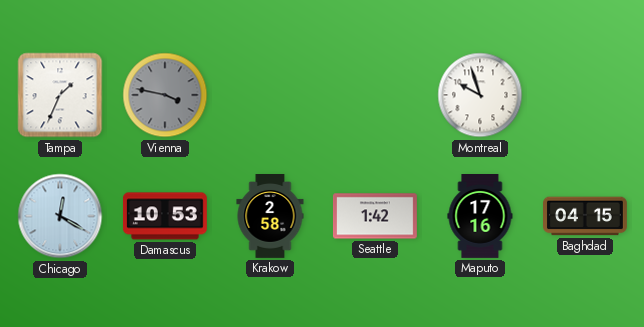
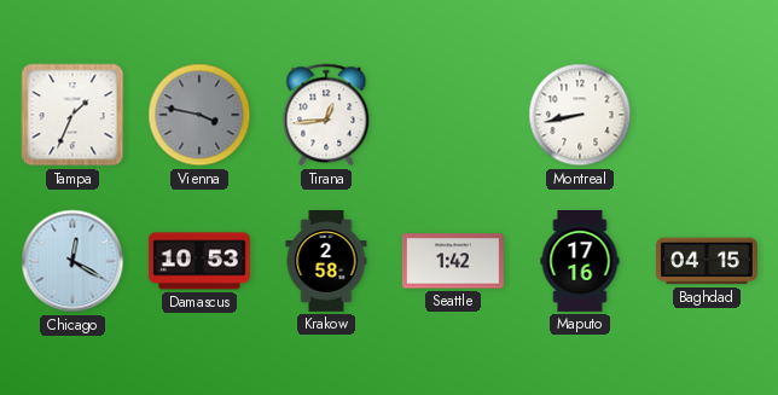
Tirana: none -> 12:44 (326, 115)
Montreal: 9:57 -> 8:43 (580, 115)
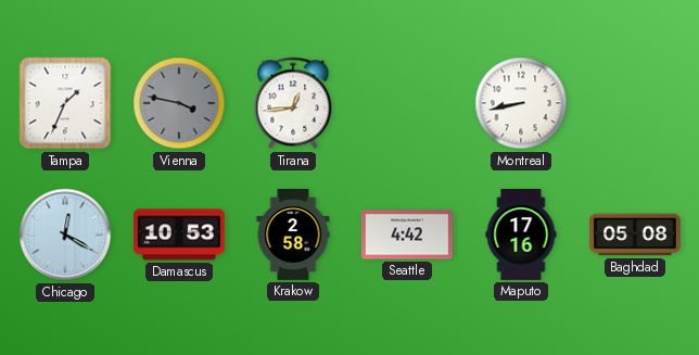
Seattle: 1:42 -> 4:42 (407, 234)
Baghdad: 04:15 -> 05:08 (636, 234)
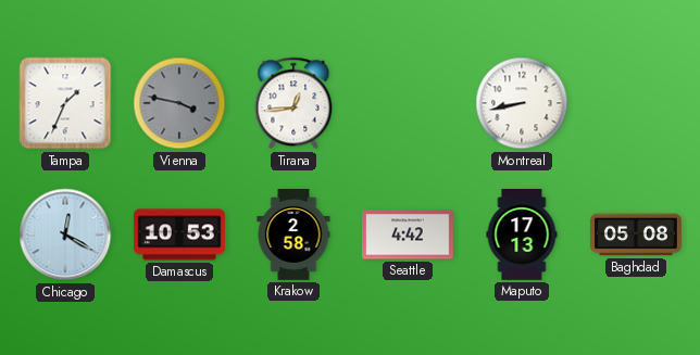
Maputo: 17:16 -> 17:13 (522, 236)
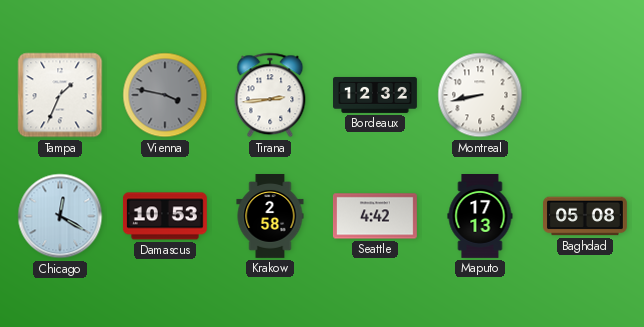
Tirana: 12:44 -> 2:44 (270, 95)
Bordeaux: none -> 12:32 (376, 95)
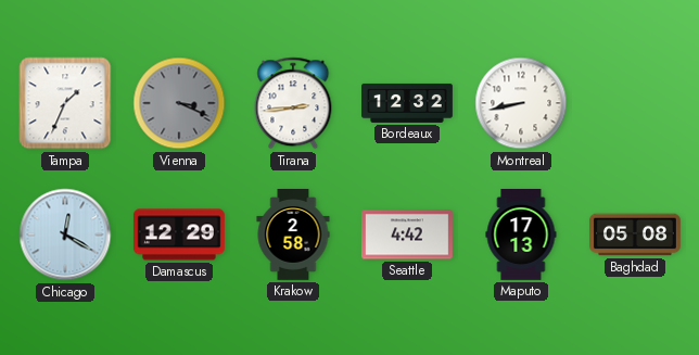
Vienna: 3:47 -> 3:19 (179, 103)
Damascus: 10:53 -> 12:29 (179, 234)
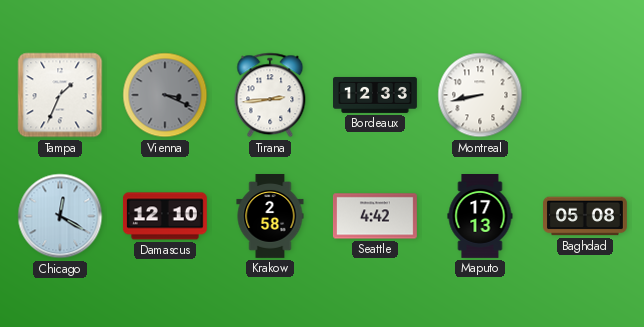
Bordeaux: 12:32 -> 12:33 (376, 95)
Damascus: 12:29 -> 12:10 (165, 216)
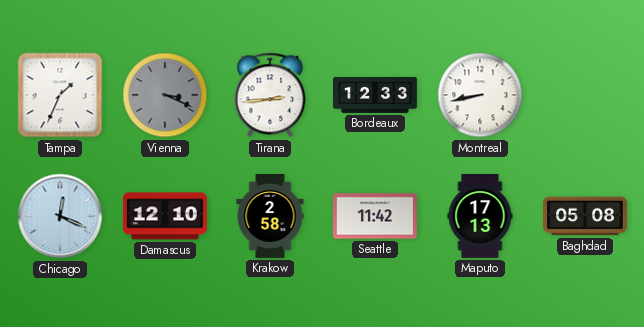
Chicago: 12:20 -> 12:19 (60, 216)
Seattle: 4:42 -> 11:42 (375, 216)
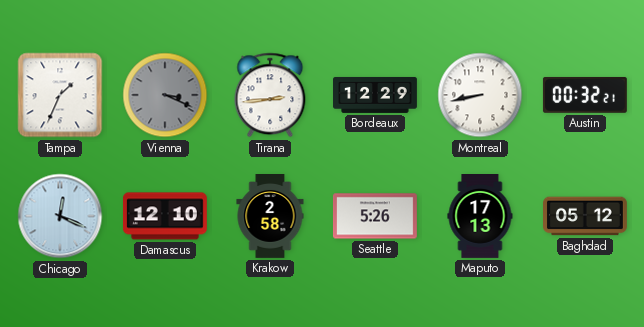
Bordeaux: 12:33 -> 12:29 (376, 95)
Austin: none -> 00:32 (585, 95)
Seattle: 11:42 -> 5:26 (375, 216)
Baghdad: 05:08 -> 05:12 (586, 216)
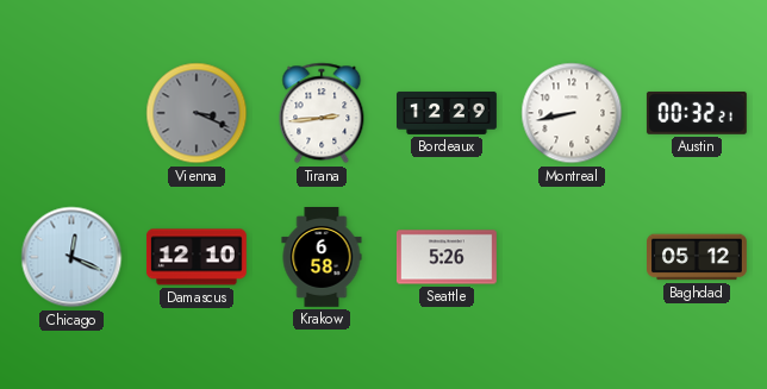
Tampa: 1:34 -> none (60, 95)
Krakow: 2:58 -> 6:58 (322, 258)
Maputo: 17:13 -> none (480, 217)
